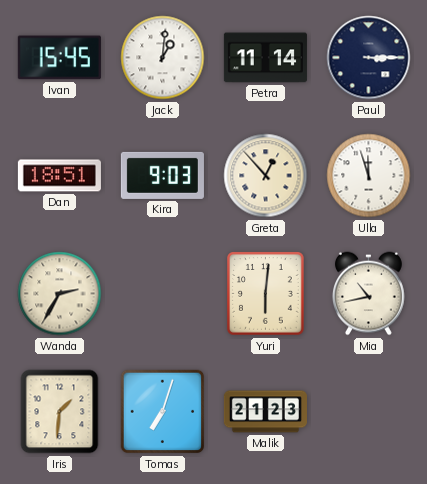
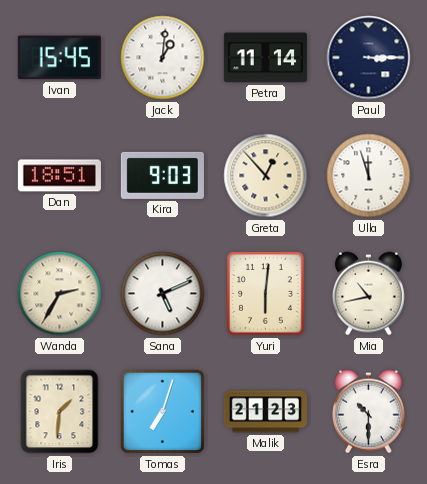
Sana: none -> 5:11 (163, 294)
Esra: none -> 10:30 (368, 412)
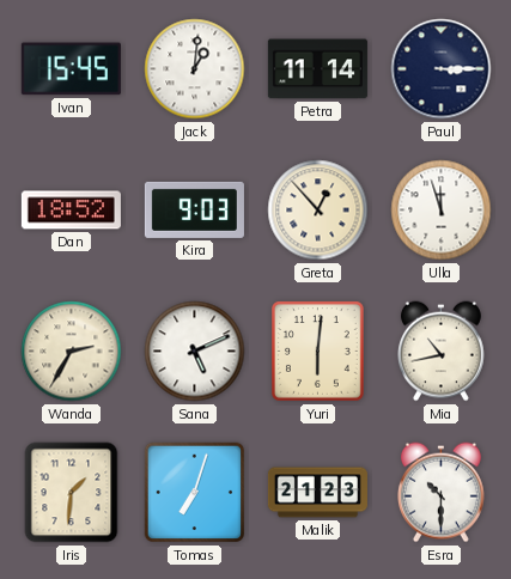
Dan: 18:51 -> 18:52 (71, 211)
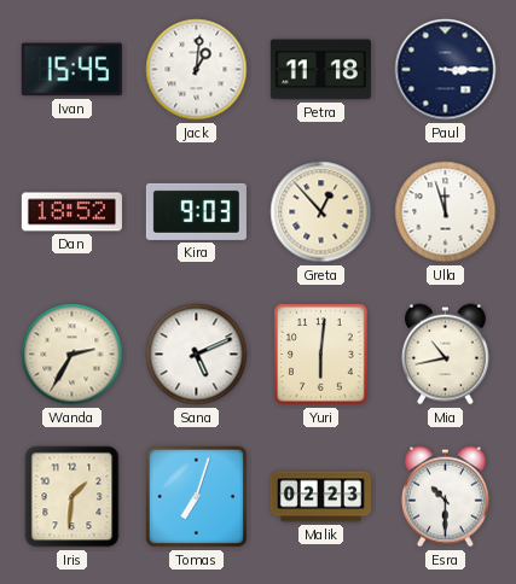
Petra: 11:14 -> 11:18 (320, 70)
Malik: 21:23 -> 02:23 (320, 497)
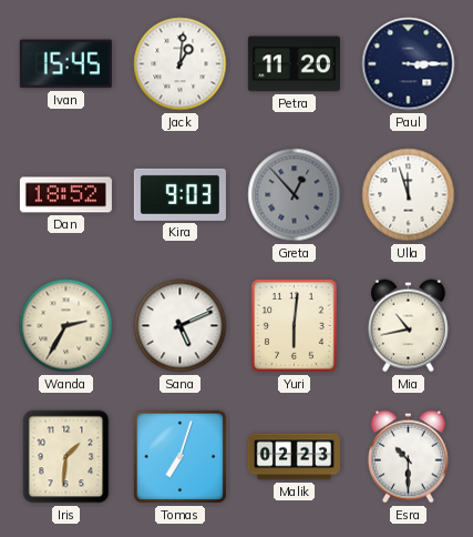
Petra: 11:18 -> 11:20 (294, 64)
Greta dial: cream -> grey (295, 195)
